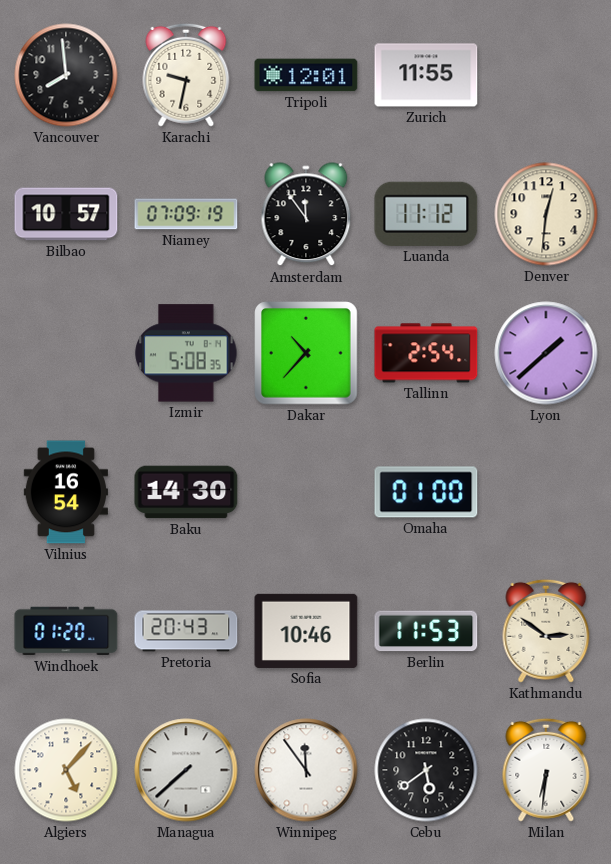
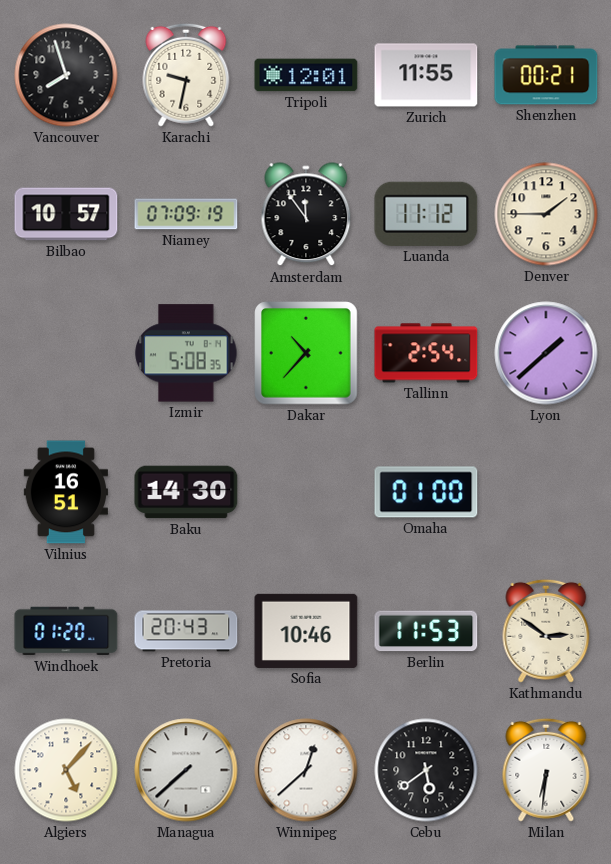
Vancouver: 7:59 -> 7:57 (66, 75)
Shenzhen: none -> 00:21 (546, 75)
Denver: 12:31 -> 1:45 (546, 214)
Vilnius: 16:54 -> 16:51 (66, 492)
Winnipeg: 11:54 -> 12:38 (306, 770)
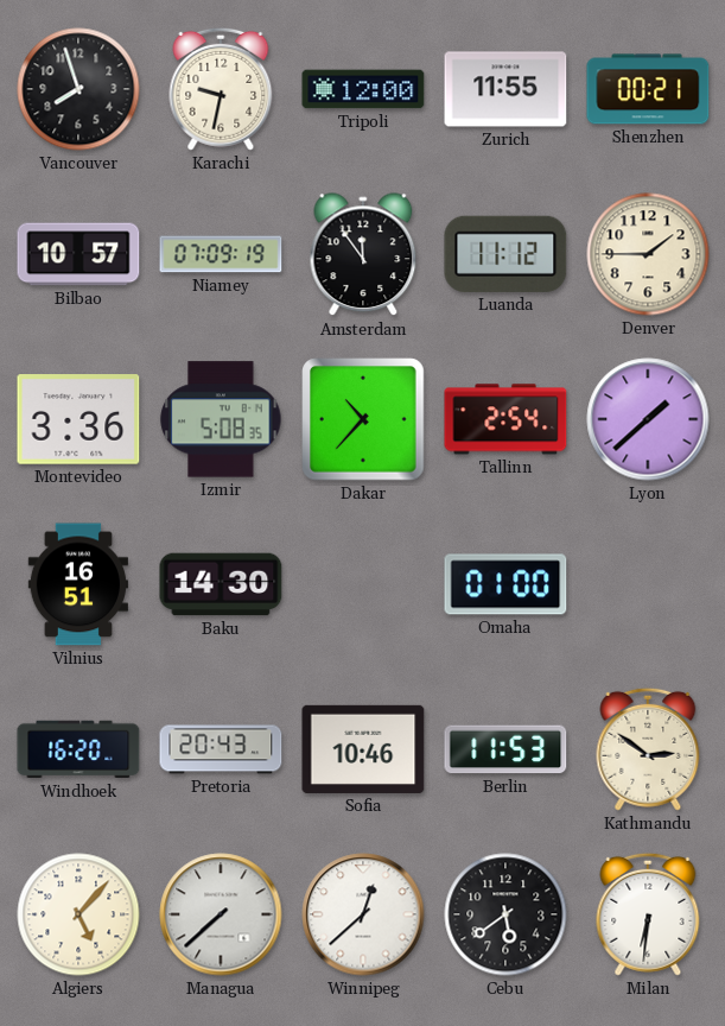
Tripoli: 12:01 -> 12:00 (363, 89)
Montevideo: none -> 3:36 (78, 419)
Windhoek: 01:20 -> 16:20 (78, 749)
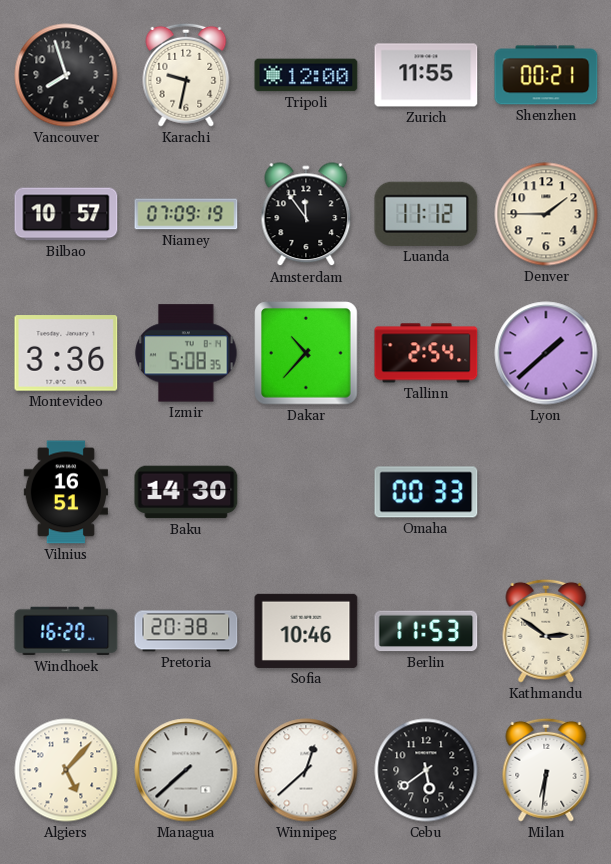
Omaha: 01:00 -> 00:33 (426, 492)
Pretoria: 20:43 -> 20:38 (186, 631)
